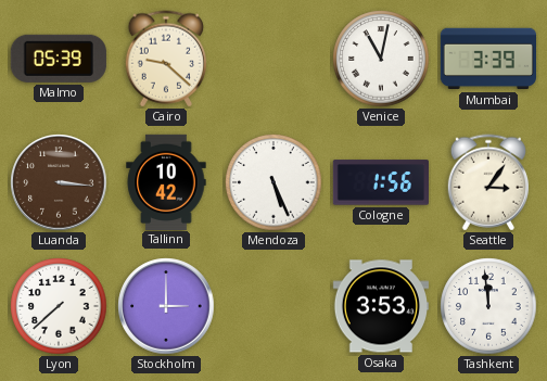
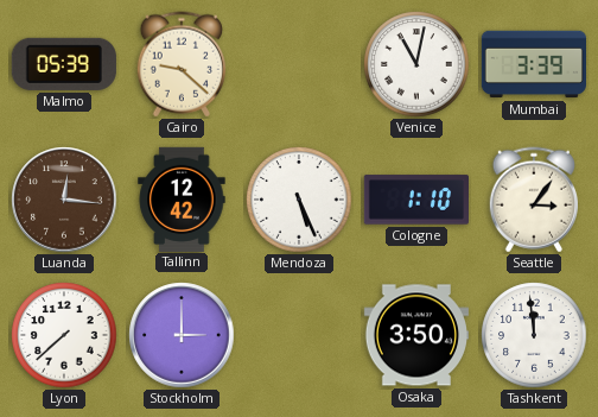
Luanda: 3:16 -> 12:16 (64, 200)
Tallinn: 10:42 -> 12:42 (182, 198)
Cologne: 1:56 -> 1:10 (415, 200)
Osaka: 3:53 -> 3:50 (415, 335)
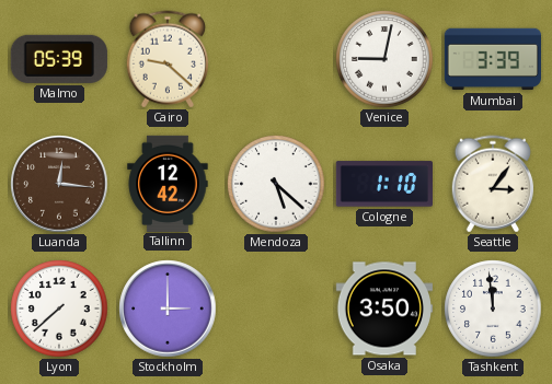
Venice: 11:02 -> 9:02 (384, 59)
Mendoza: 5:26 -> 5:22 (276, 184)
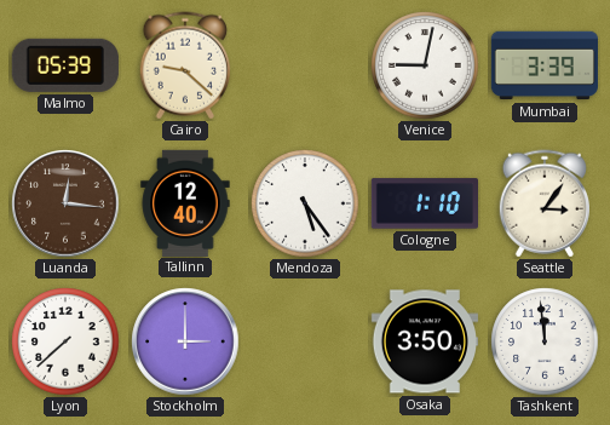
Tallinn: 12:42 -> 12:40 (185, 202)
Mendoza: 5:22 -> 5:24 (305, 203)
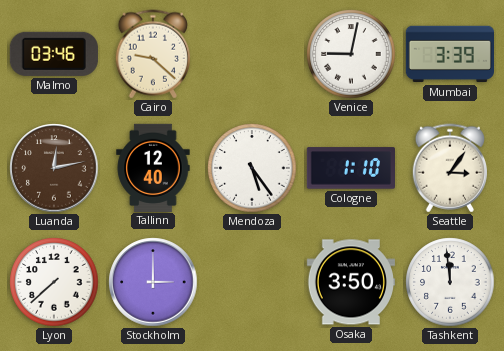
Malmo: 05:39 -> 03:46 (54, 54)
Luanda: 12:16 -> 12:13 (54, 168)
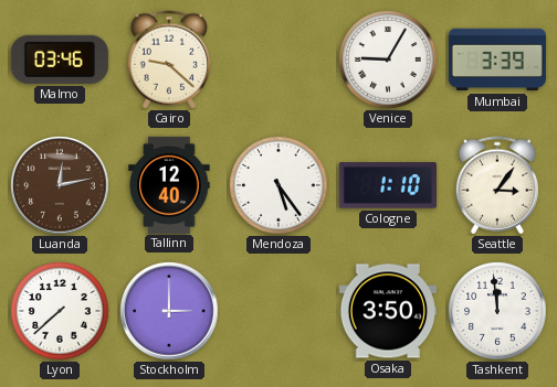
Venice: 9:02 -> 9:05 (388, 60)
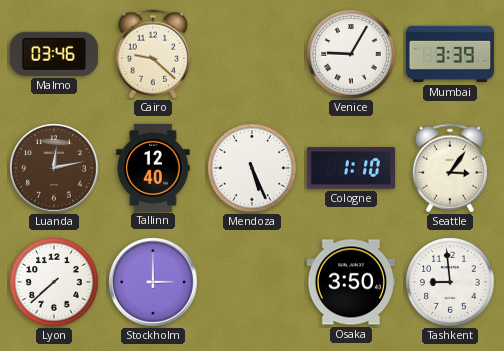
Mendoza: 5:24 -> 5:26 (252, 168)
Tashkent: 11:59 -> 8:59 (450, 282)
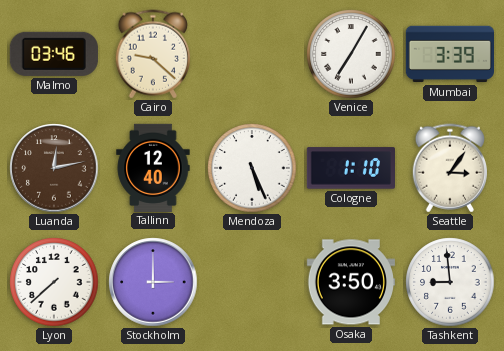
Venice: 9:05 -> 7:05 (351, 54)
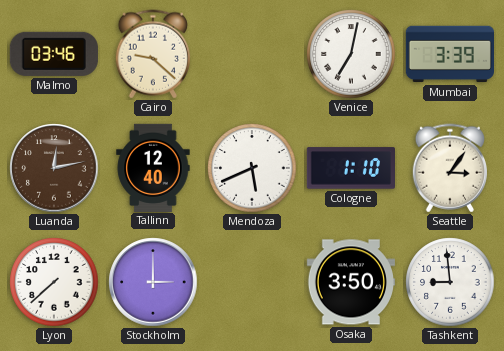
Venice: 7:05 -> 7:02 (351, 54)
Mendoza: 5:26 -> 5:41 (252, 168)
